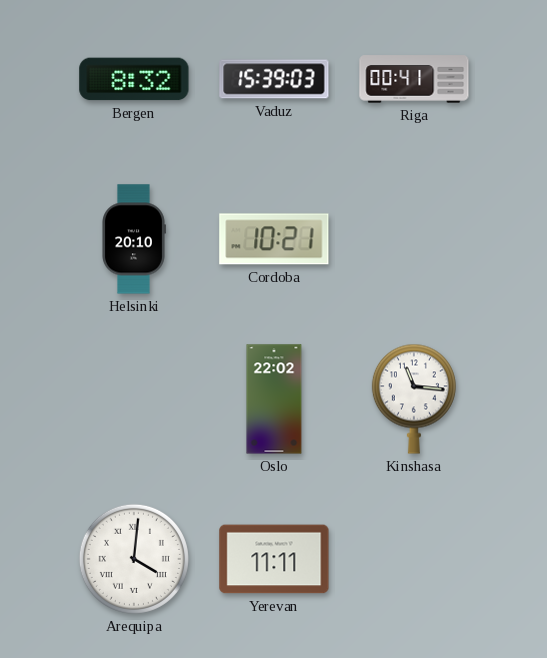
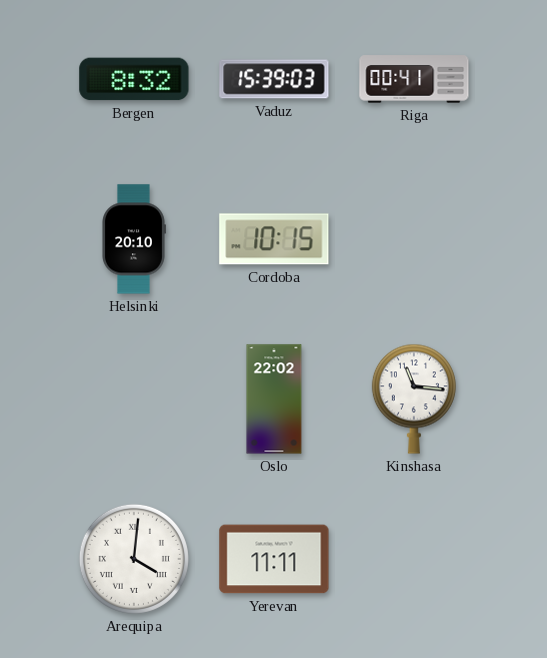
Cordoba: 10:21 -> 10:15 (274, 239)
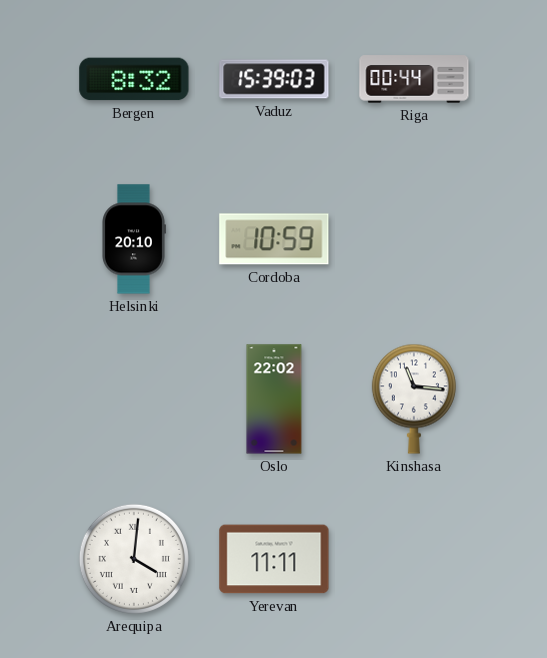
Riga: 00:41 -> 00:44 (414, 79)
Cordoba: 10:15 -> 10:59 (274, 239)
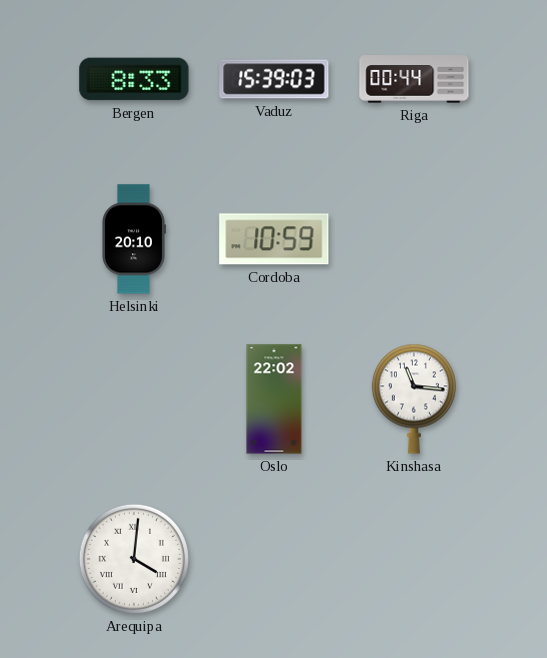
Bergen: 8:32 -> 8:33 (134, 79)
Yerevan: 11:11 -> none (274, 559)
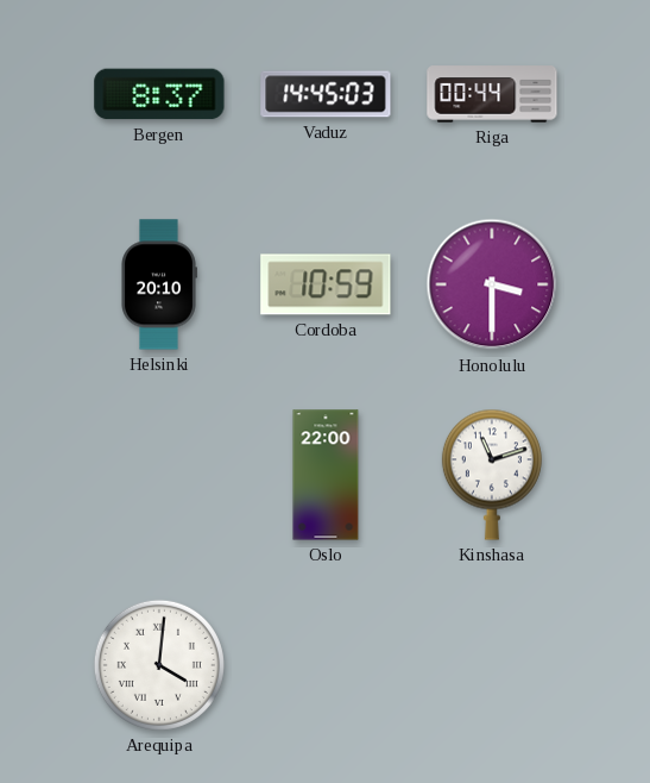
Bergen: 8:33 -> 8:37 (159, 94)
Vaduz: 15:39 -> 14:45 (326, 94)
Honolulu: none -> 3:30 (492, 284)
Oslo: 22:02 -> 22:00 (326, 475)
Kinshasa: 11:16 -> 11:12 (492, 475)
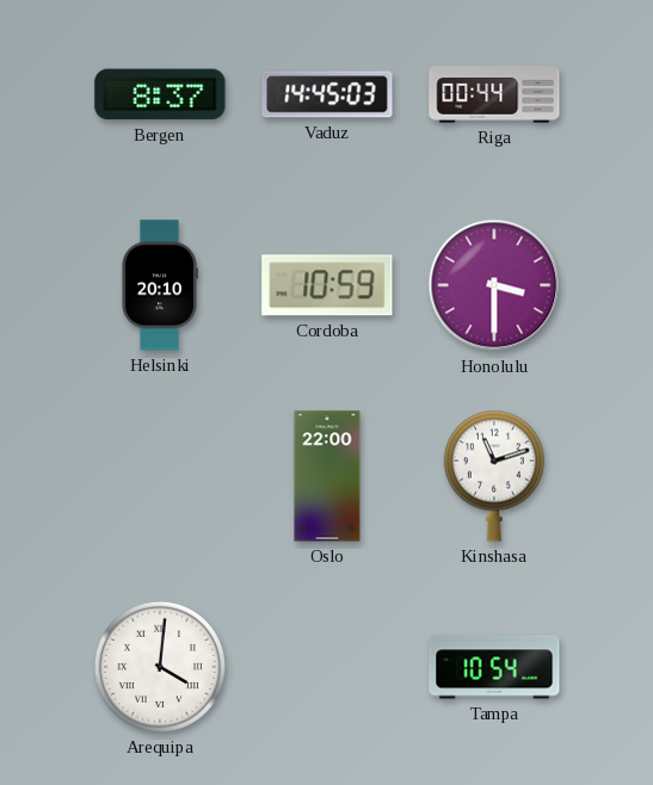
Tampa: none -> 10:54 (494, 667)
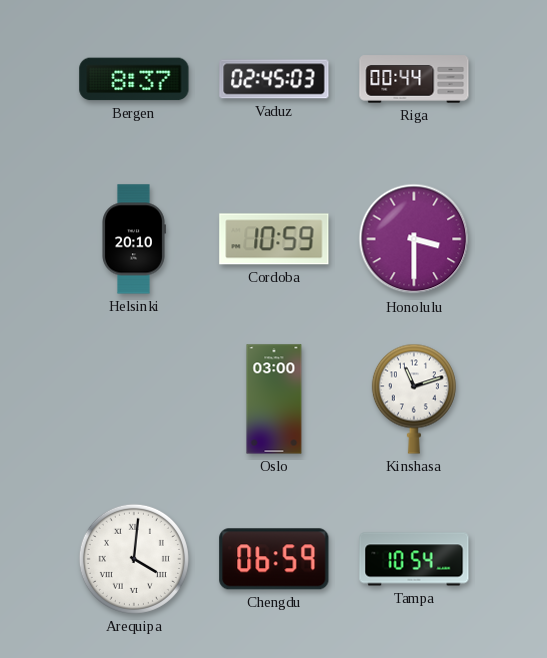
Vaduz: 14:45 -> 02:45 (274, 79)
Oslo: 22:00 -> 03:00 (274, 399)
Chengdu: none -> 06:59 (274, 559)
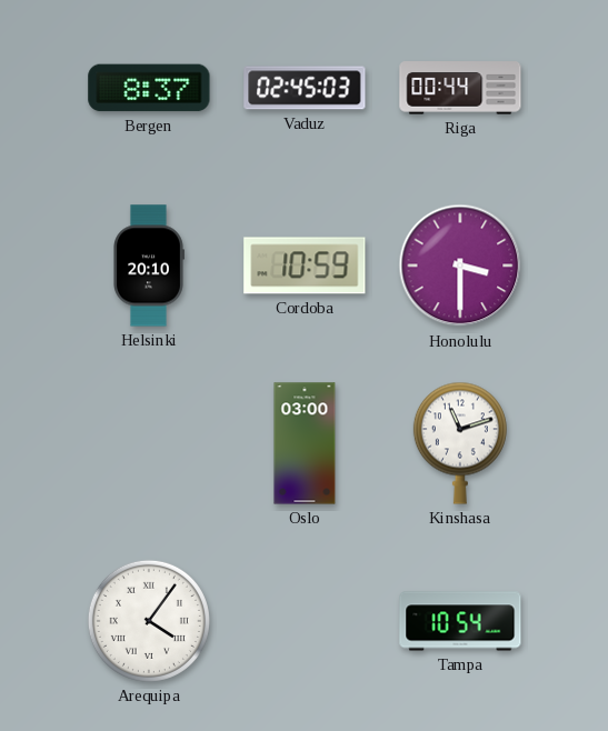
Arequipa: 4:01 -> 4:06 (149, 621)
Chengdu: 06:59 -> none (274, 559)
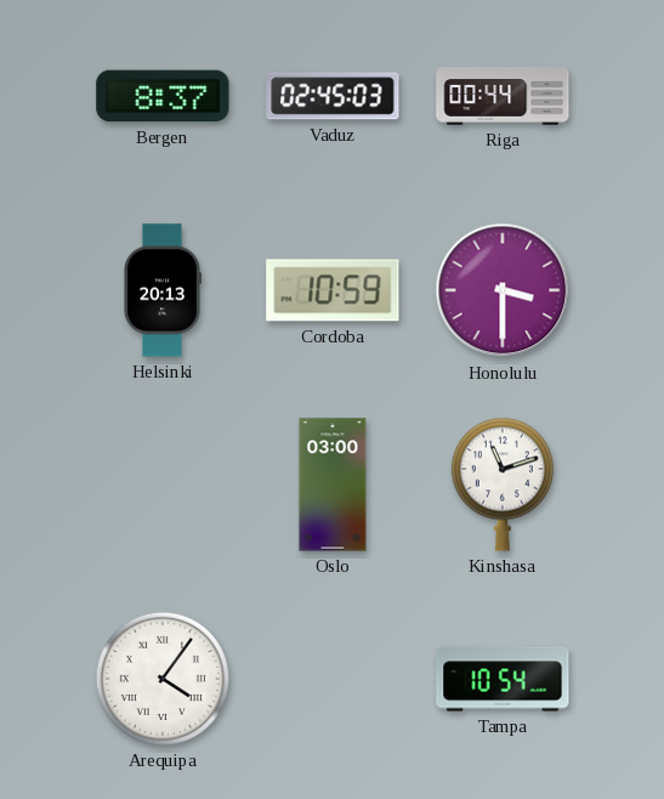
Helsinki: 20:10 -> 20:13 (163, 290)
